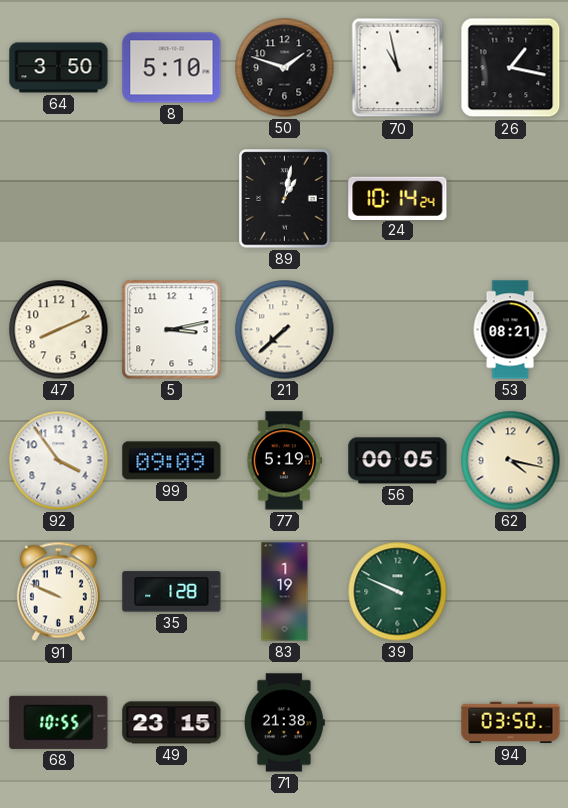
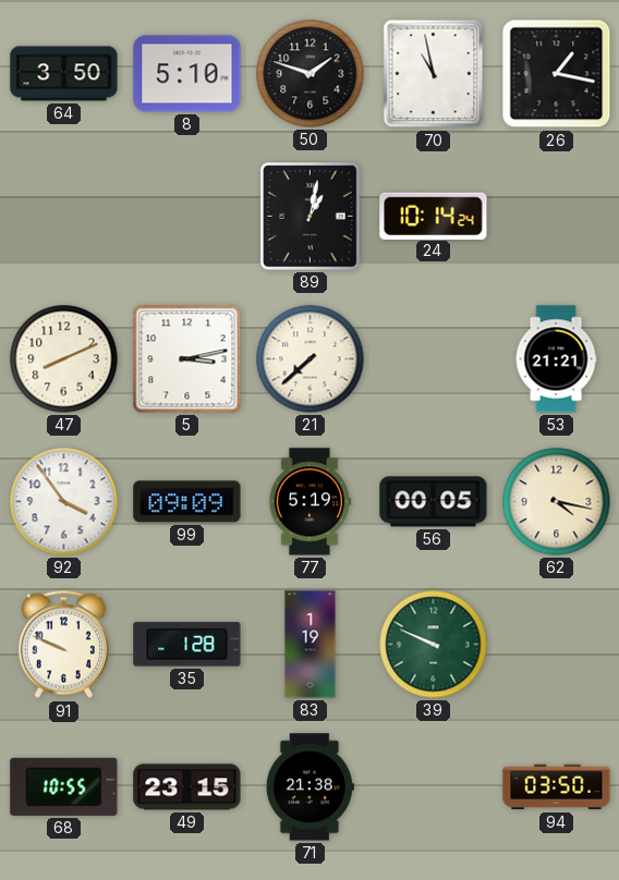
53: 08:21 -> 21:21 (556, 359)
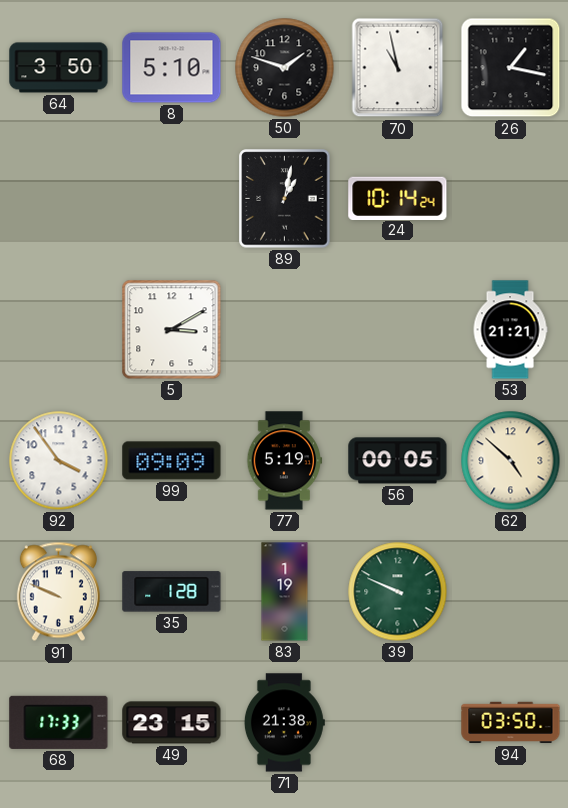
47: 8:11 -> none (64, 359)
5: 3:13 -> 3:10 (172, 330)
21: 7:38 -> none (311, 359)
62: 4:17 -> 4:52 (511, 461)
68: 10:55 -> 17:33 (59, 722)
